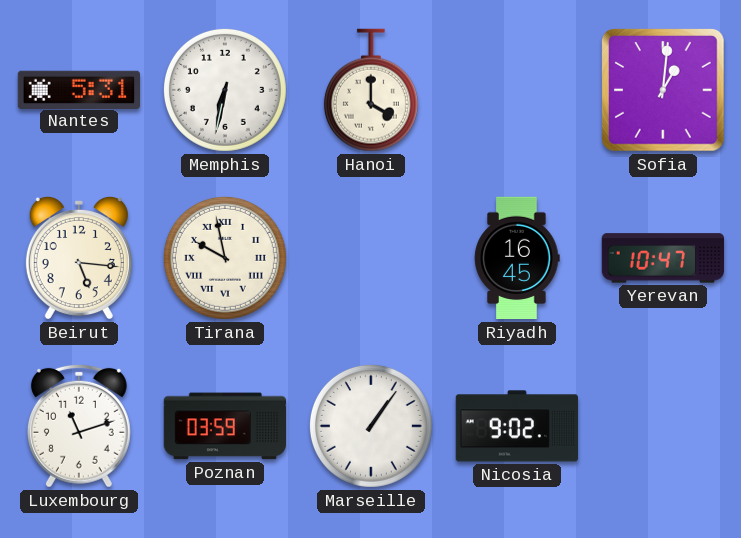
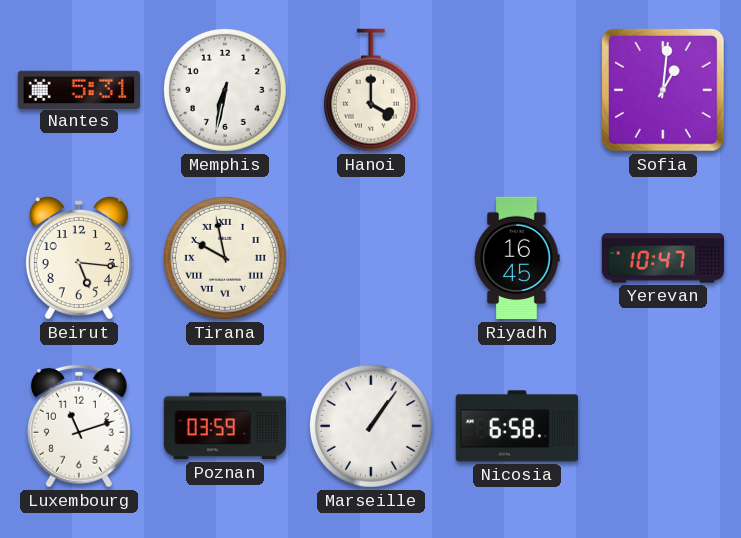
Nicosia: 9:02 -> 6:58 (516, 426)
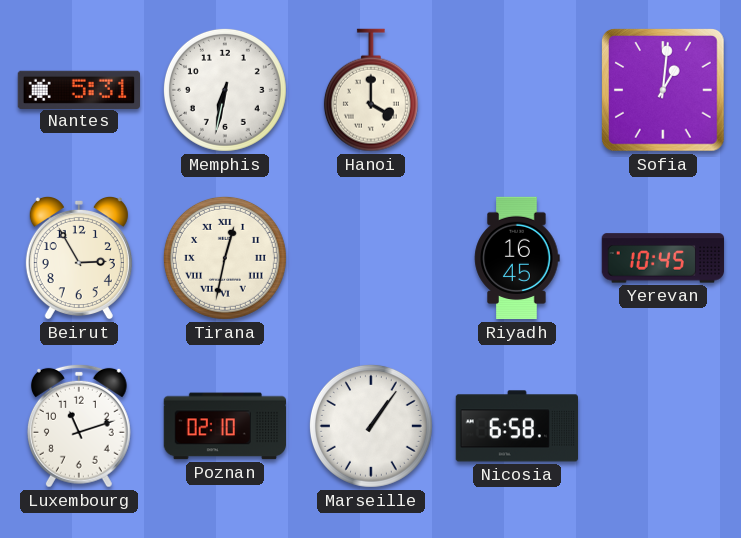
Beirut: 5:16 -> 2:55 (79, 258)
Tirana: 9:58 -> 12:32 (225, 258)
Yerevan: 10:47 -> 10:45 (663, 258)
Poznan: 03:59 -> 02:10 (224, 426)
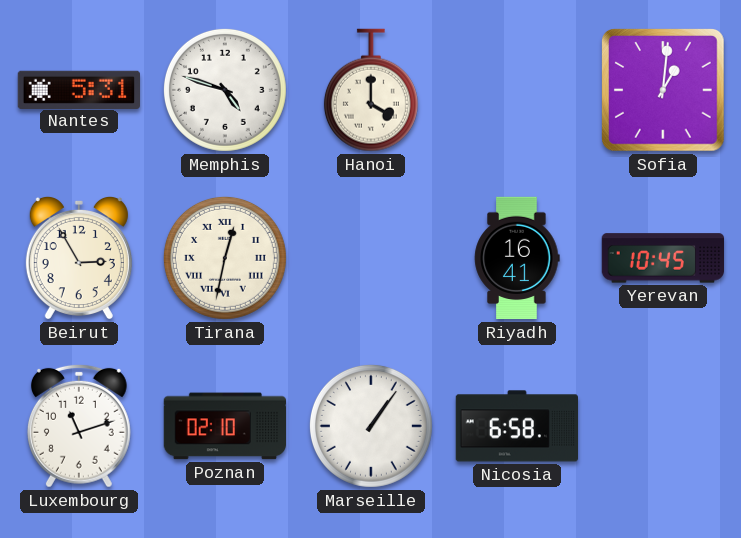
Memphis: 6:32 -> 4:48 (225, 90)
Riyadh: 16:45 -> 16:41 (517, 258)
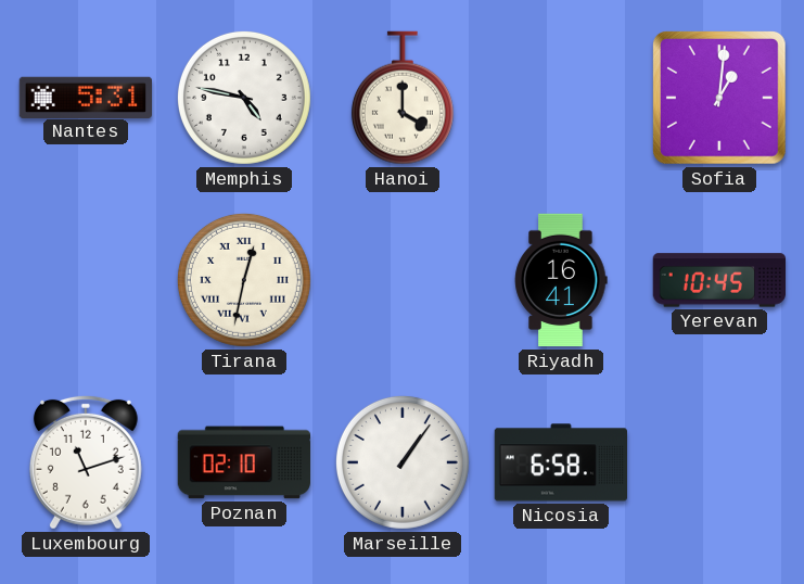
Memphis: 4:48 -> 4:47 (244, 98)
Beirut: 2:55 -> none (79, 258)
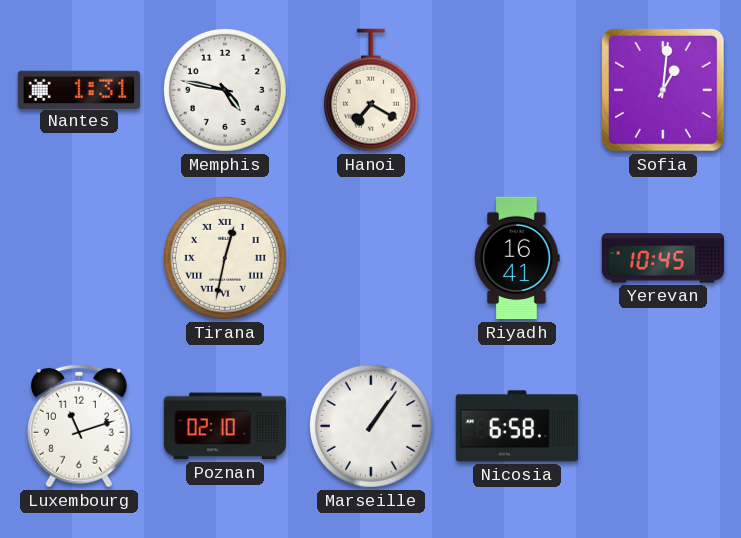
Nantes: 5:31 -> 1:31 (78, 89)
Hanoi: 4:00 -> 7:20 (371, 90)
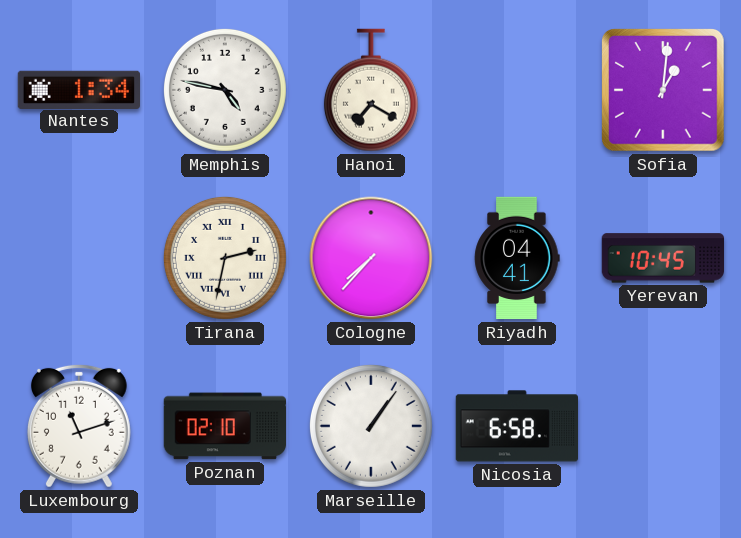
Nantes: 1:31 -> 1:34 (78, 89)
Tirana: 12:32 -> 2:32 (225, 258)
Cologne: none -> 7:37 (371, 258)
Riyadh: 16:41 -> 04:41 (517, 258)
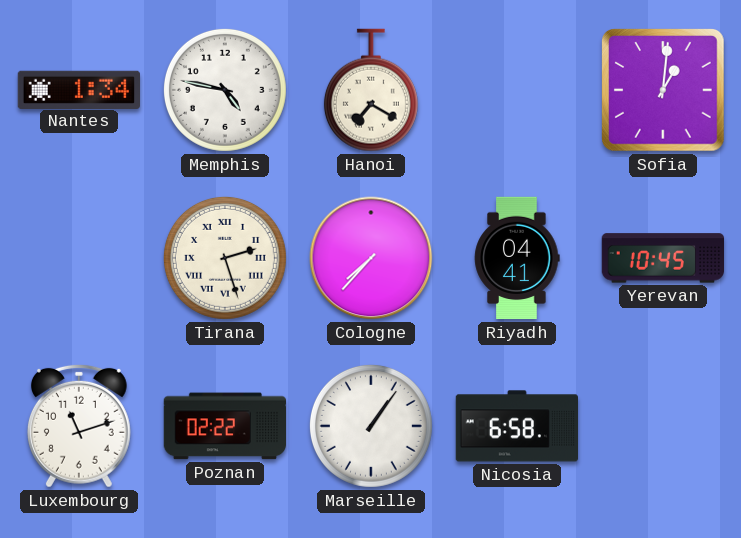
Tirana: 2:32 -> 2:27 (225, 258)
Poznan: 02:10 -> 02:22 (224, 426)
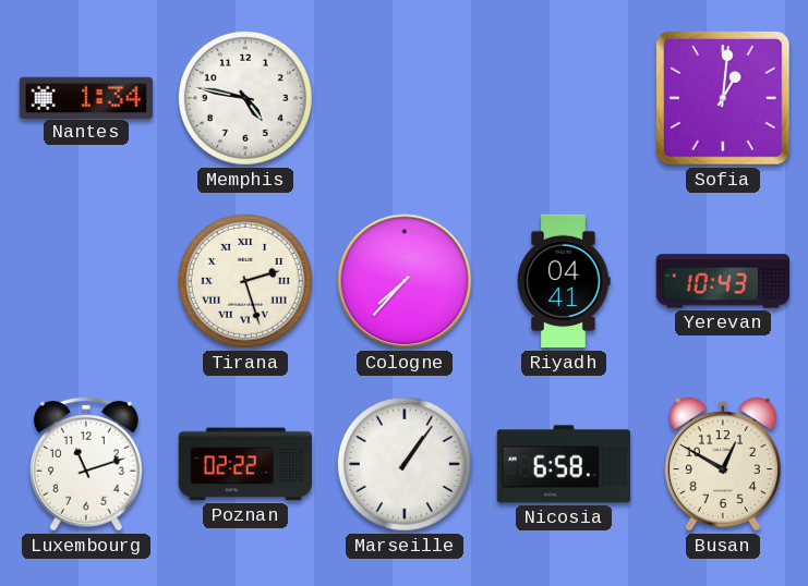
Hanoi: 7:20 -> none (371, 90)
Yerevan: 10:45 -> 10:43 (723, 281)
Busan: none -> 12:50 (723, 464)
